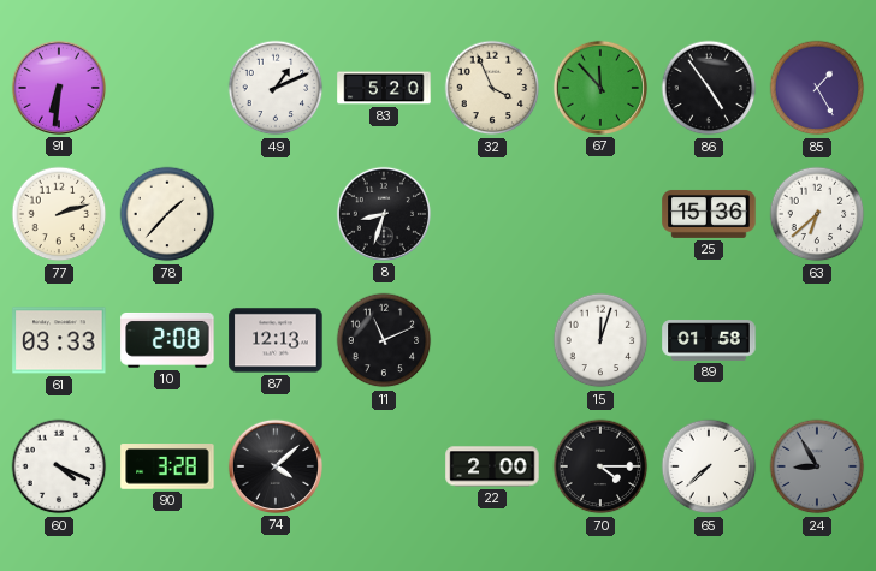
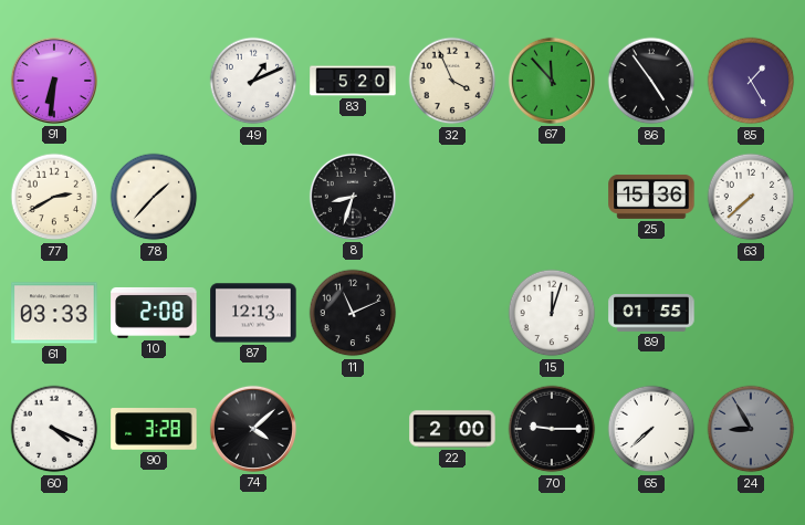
77: 2:12 -> 2:40 (54, 197)
63: 6:38 -> 7:38 (751, 197)
89: 01:58 -> 01:55 (651, 313)
70: 4:15 -> 9:15 (552, 429)
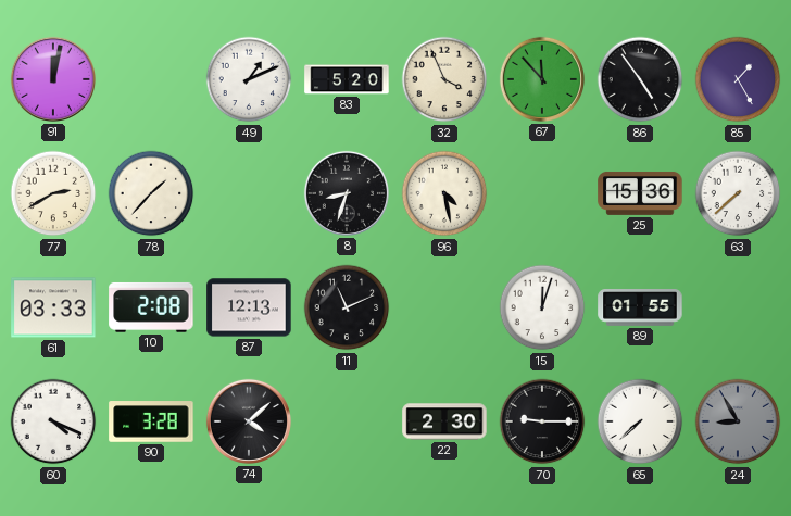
91: 6:31 -> 12:02 (53, 79)
96: none -> 4:28 (444, 193)
22: 2:00 -> 2:30 (444, 421)
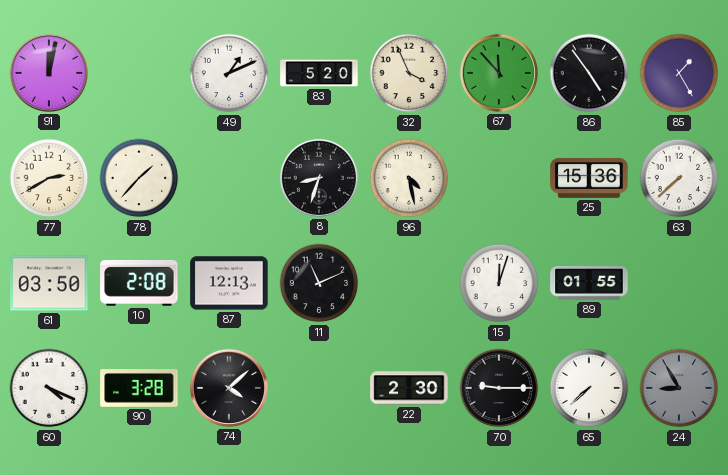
61: 03:33 -> 03:50 (49, 283)
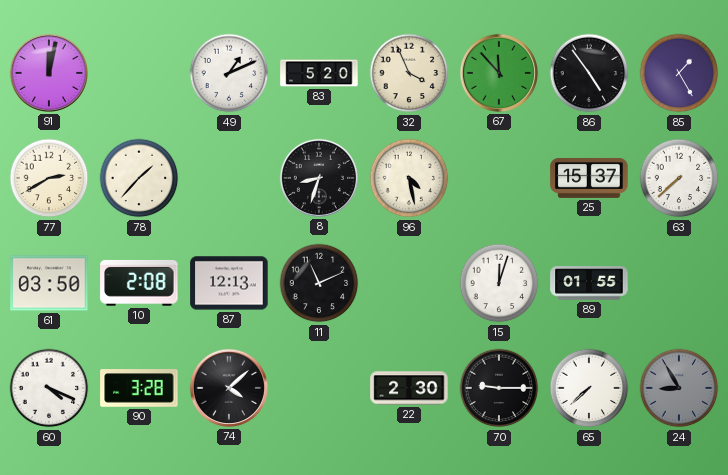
25: 15:36 -> 15:37 (589, 178)
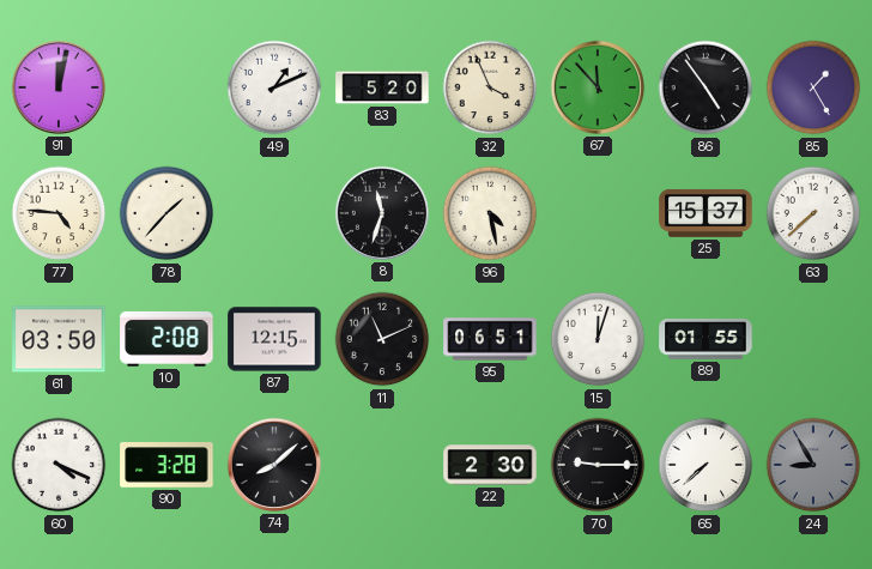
77: 2:40 -> 4:46 (59, 213)
8: 8:33 -> 11:33 (382, 213)
87: 12:13 -> 12:15 (274, 339)
95: none -> 06:51 (490, 339)
74: 4:08 -> 8:08 (274, 465)
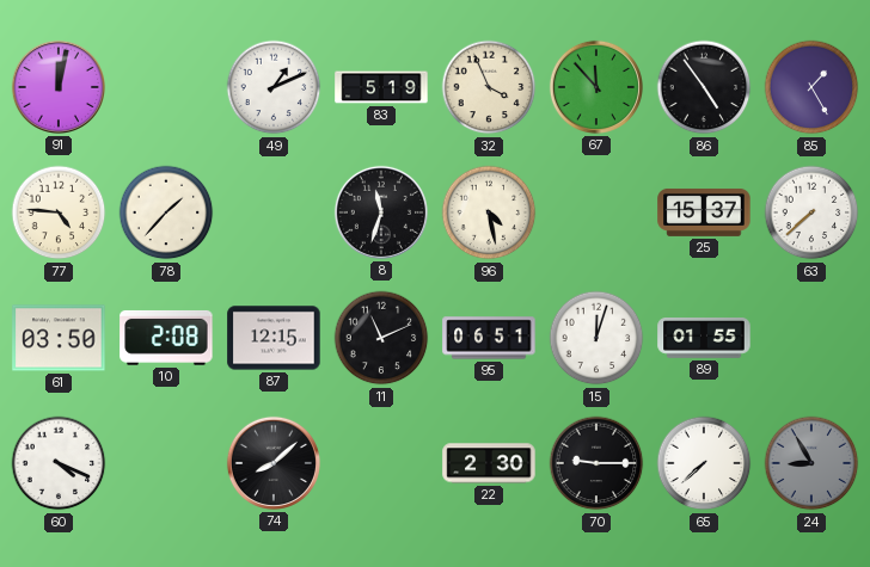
83: 5:20 -> 5:19 (381, 87)
90: 3:28 -> none (166, 465)
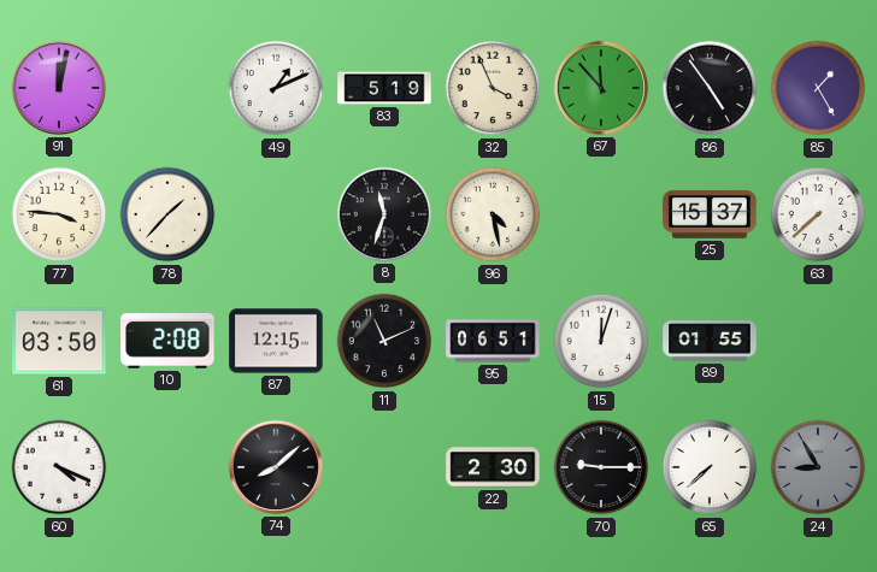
77: 4:46 -> 3:46 (59, 214)
